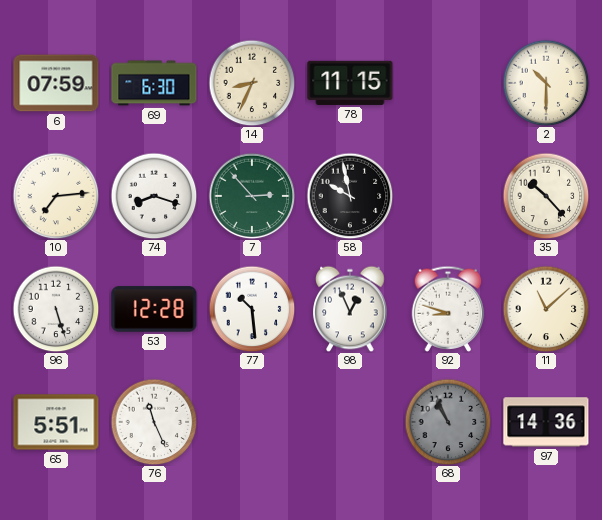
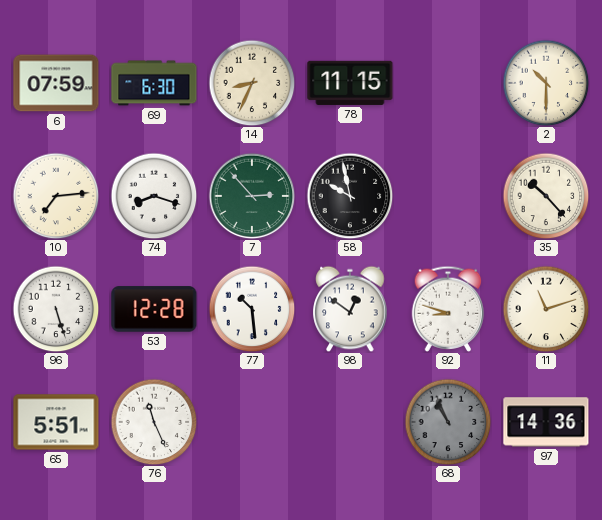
98: 12:56 -> 12:51 (350, 309)
11: 11:08 -> 11:12 (546, 309)
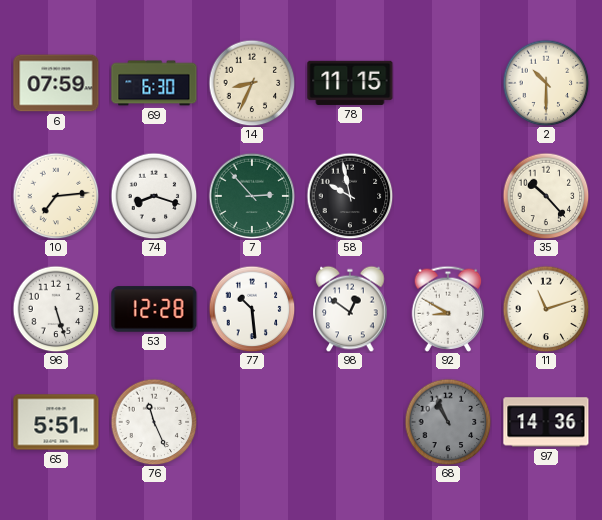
92: 8:48 -> 8:50 (448, 309)
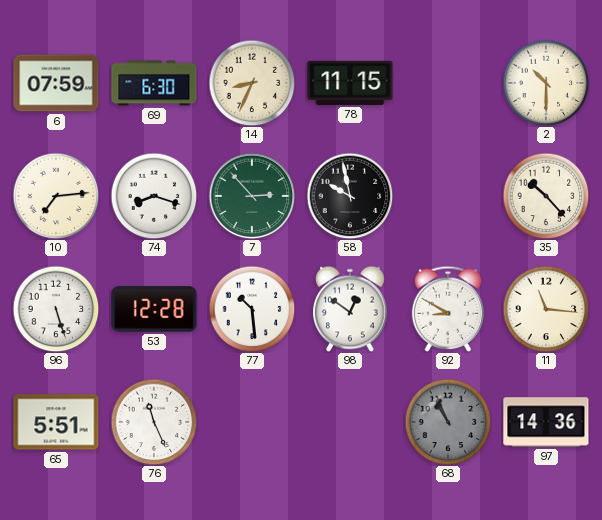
11: 11:12 -> 11:16 (546, 309)
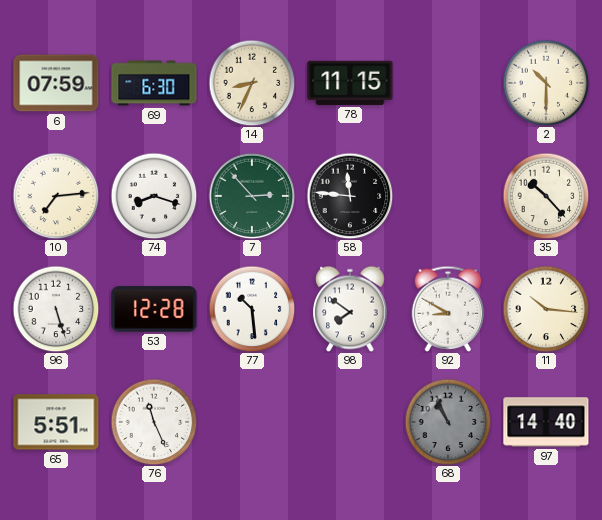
58: 9:58 -> 11:46 (350, 196)
98: 12:51 -> 7:51 (350, 309)
11: 11:16 -> 10:16 (546, 309)
97: 14:36 -> 14:40 (546, 422)
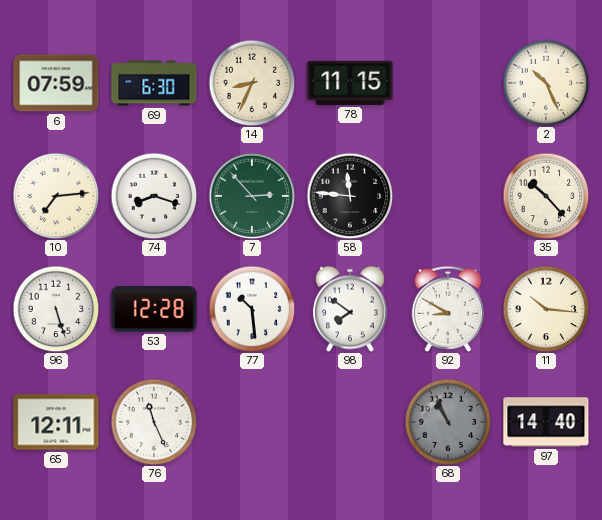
2: 10:30 -> 10:26 (546, 83)
65: 5:51 -> 12:11 (56, 422)
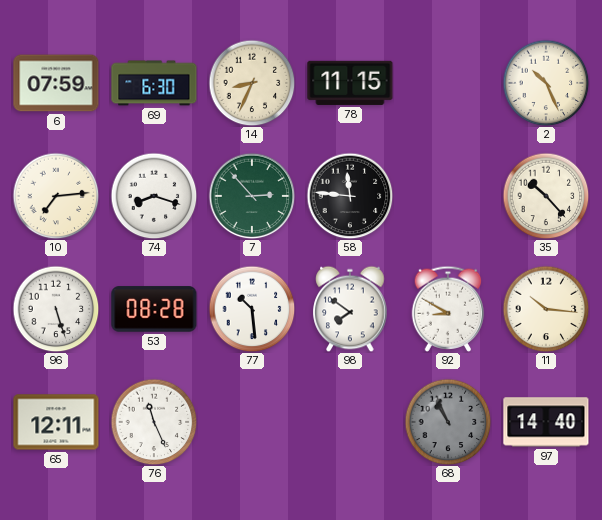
53: 12:28 -> 08:28 (154, 309)
